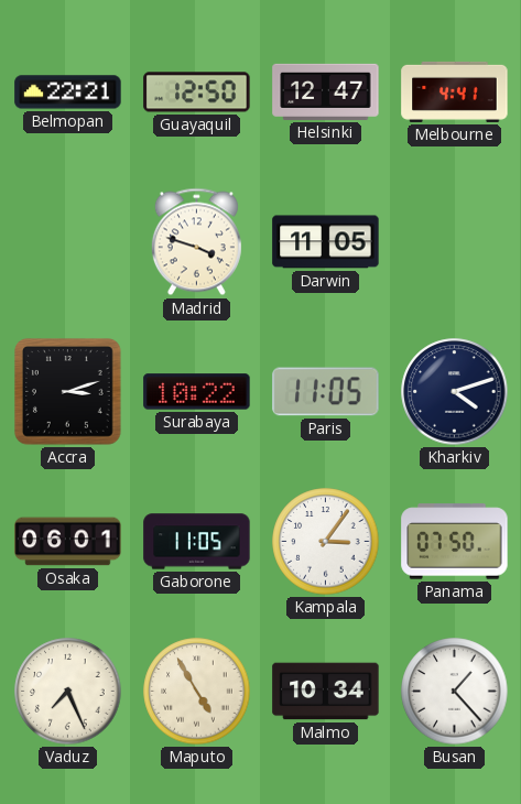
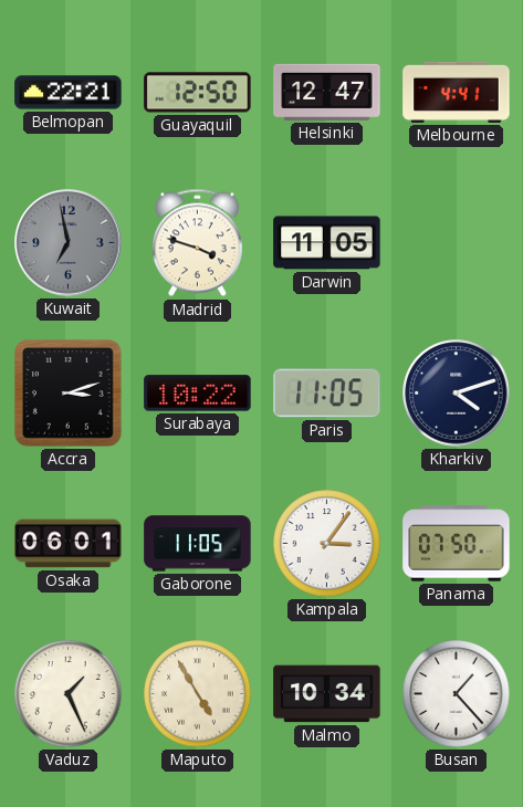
Kuwait: none -> 6:58 (69, 243)
Vaduz: 7:26 -> 1:26 (69, 694)
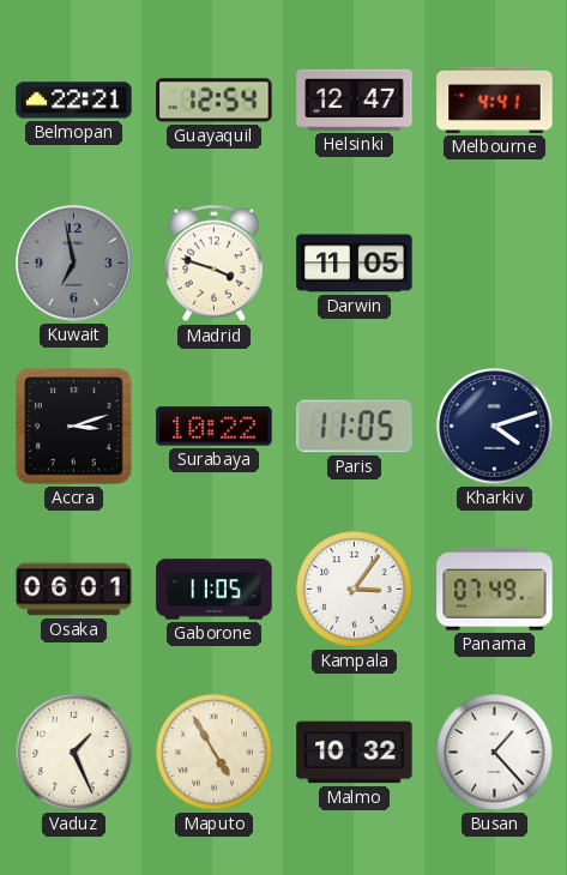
Guayaquil: 12:50 -> 12:54 (215, 101)
Panama: 07:50 -> 07:49 (495, 590)
Malmo: 10:34 -> 10:32 (355, 753)
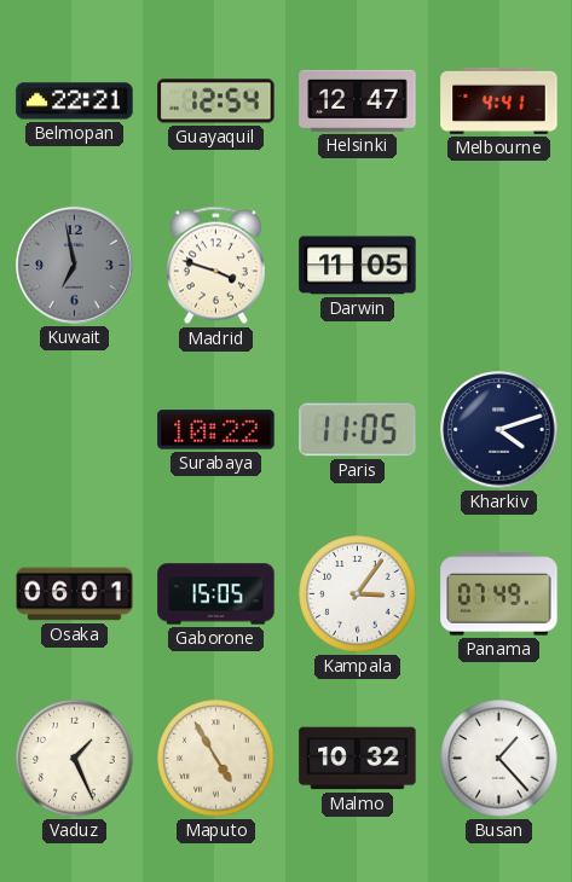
Accra: 3:12 -> none (74, 427)
Gaborone: 11:05 -> 15:05 (216, 594)
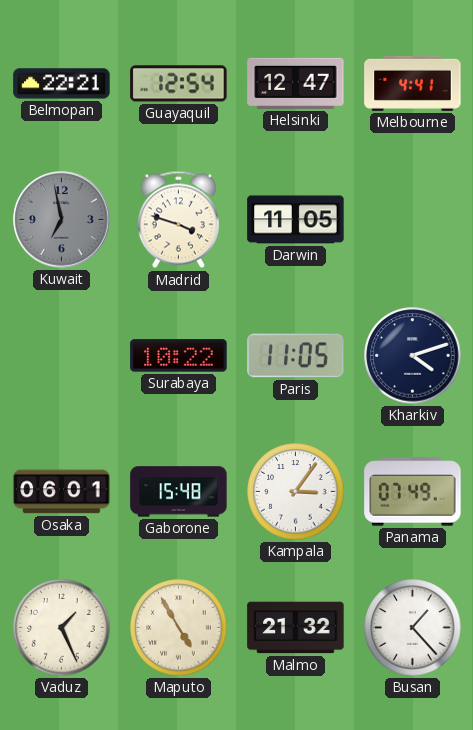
Gaborone: 15:05 -> 15:48 (179, 492)
Malmo: 10:32 -> 21:32 (296, 628)
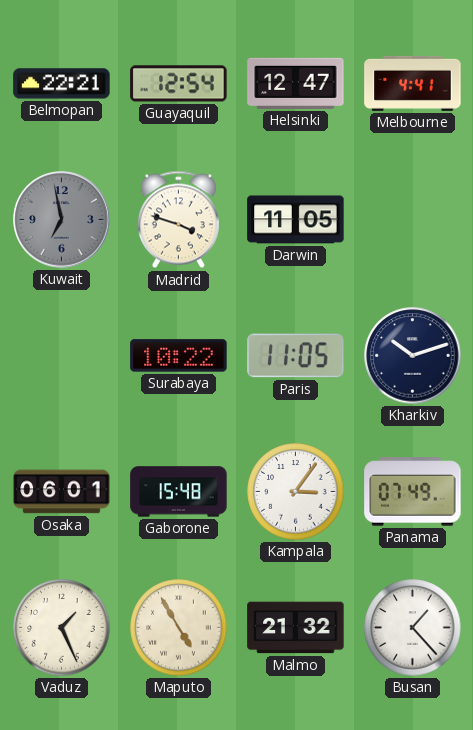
Kharkiv: 4:12 -> 10:12 (413, 356)
